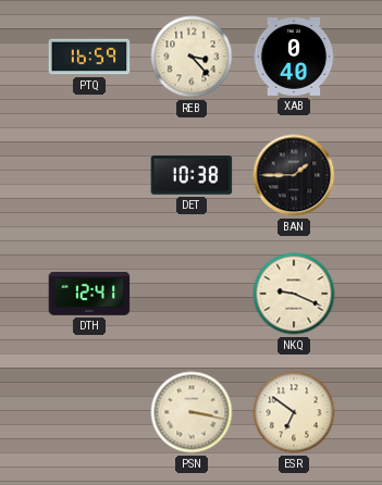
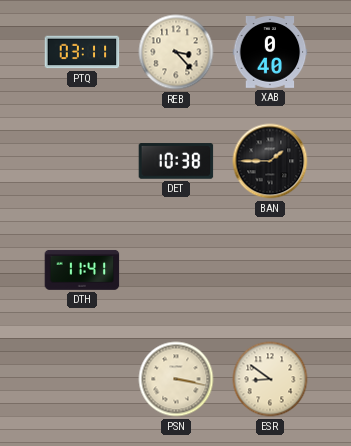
PTQ: 16:59 -> 03:11 (82, 52)
DTH: 12:41 -> 11:41 (82, 270)
NKQ: 9:19 -> none (294, 294)
ESR: 6:51 -> 8:51 (270, 379)
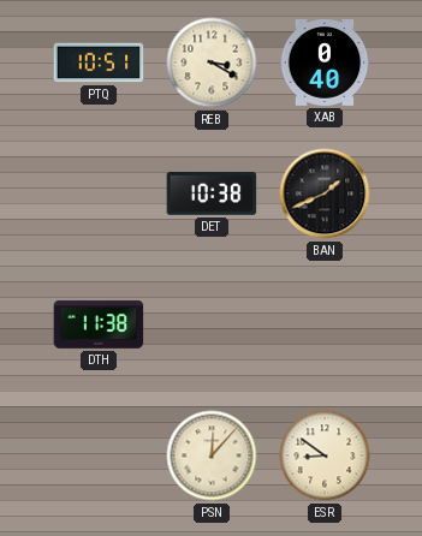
PTQ: 03:11 -> 10:51 (99, 62)
REB: 3:23 -> 3:20 (212, 62)
BAN: 1:45 -> 1:41 (325, 193)
DTH: 11:41 -> 11:38 (99, 324)
PSN: 3:17 -> 12:07 (212, 455)
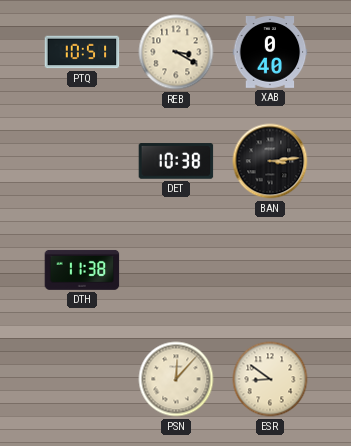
BAN: 1:41 -> 3:14 (270, 161)
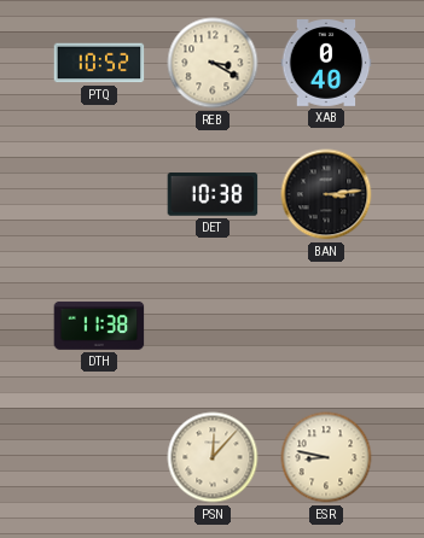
PTQ: 10:51 -> 10:52 (99, 63)
ESR: 8:51 -> 8:47 (326, 457)
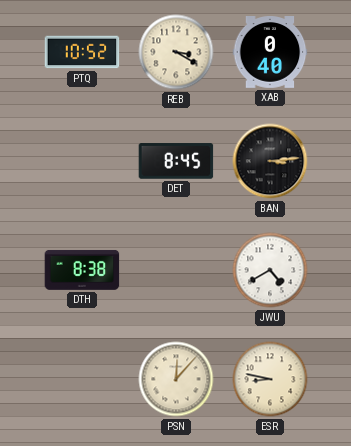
DET: 10:38 -> 8:45 (176, 161)
DTH: 11:38 -> 8:38 (82, 270)
JWU: none -> 4:40 (270, 270)
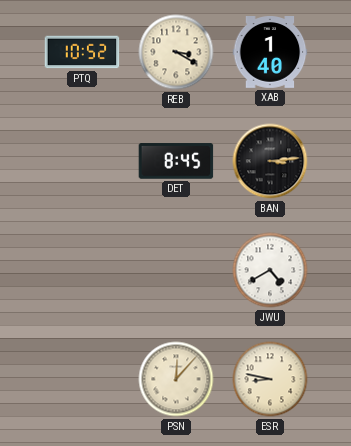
XAB: 0:40 -> 1:40 (270, 53)
DTH: 8:38 -> none (82, 270)
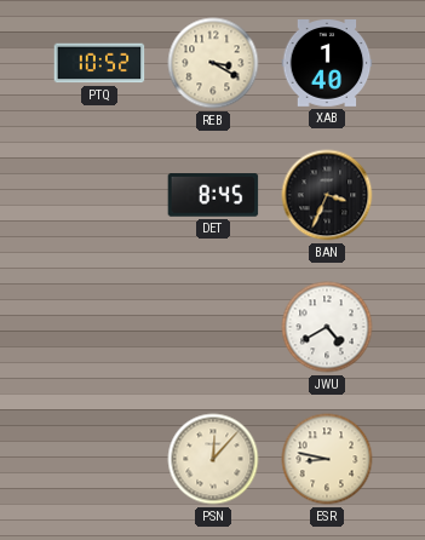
BAN: 3:14 -> 3:34 (327, 195)
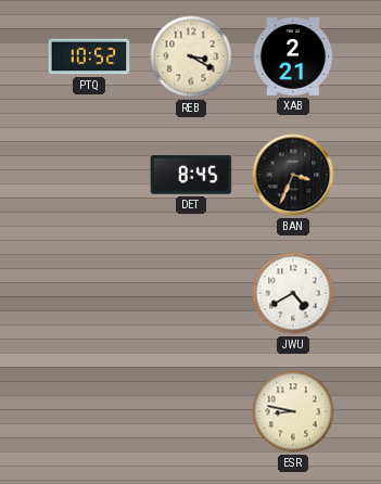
XAB: 1:40 -> 2:21 (293, 58)
PSN: 12:07 -> none (213, 459)
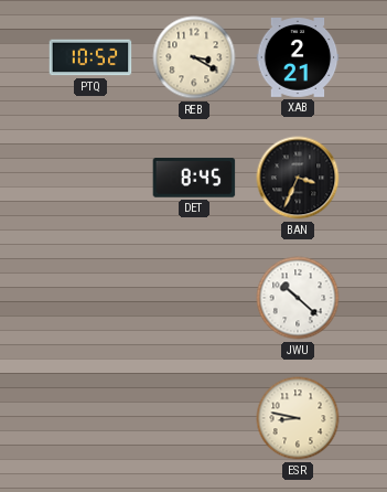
JWU: 4:40 -> 10:22 (298, 298)
